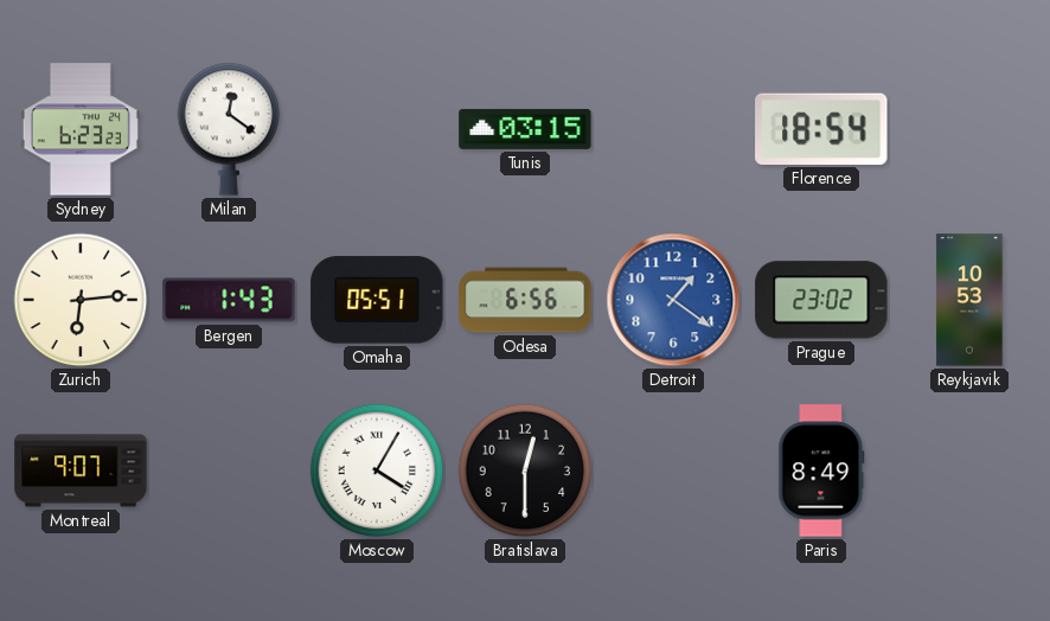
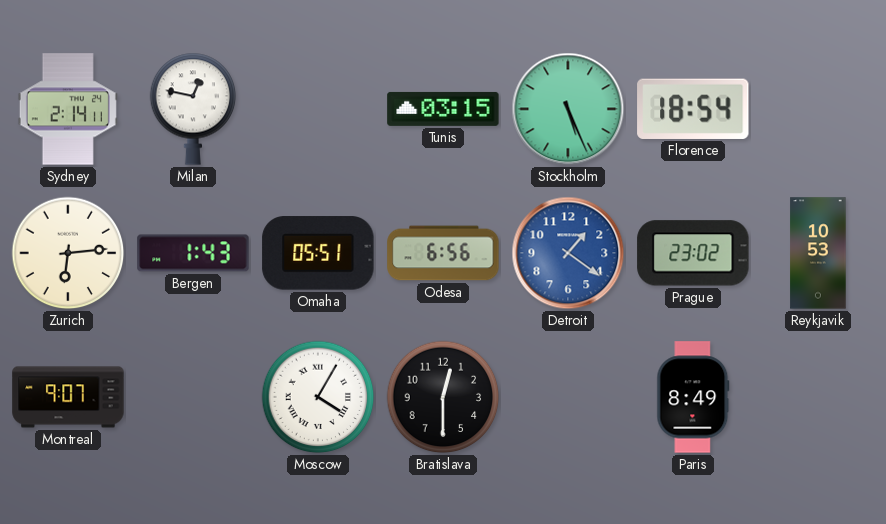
Sydney: 6:23 -> 2:14 (68, 109)
Milan: 12:21 -> 12:47 (193, 109)
Stockholm: none -> 5:26 (568, 109)
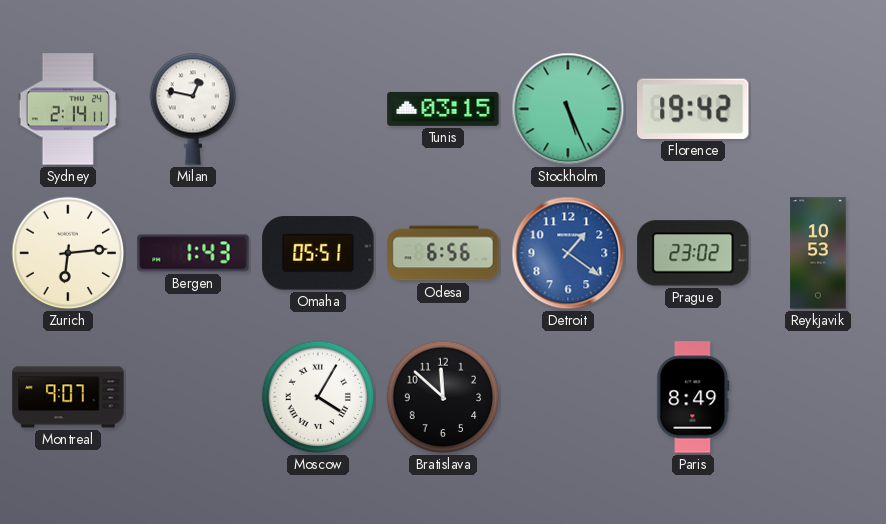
Florence: 18:54 -> 19:42 (693, 109)
Bratislava: 12:30 -> 11:52 (443, 397)
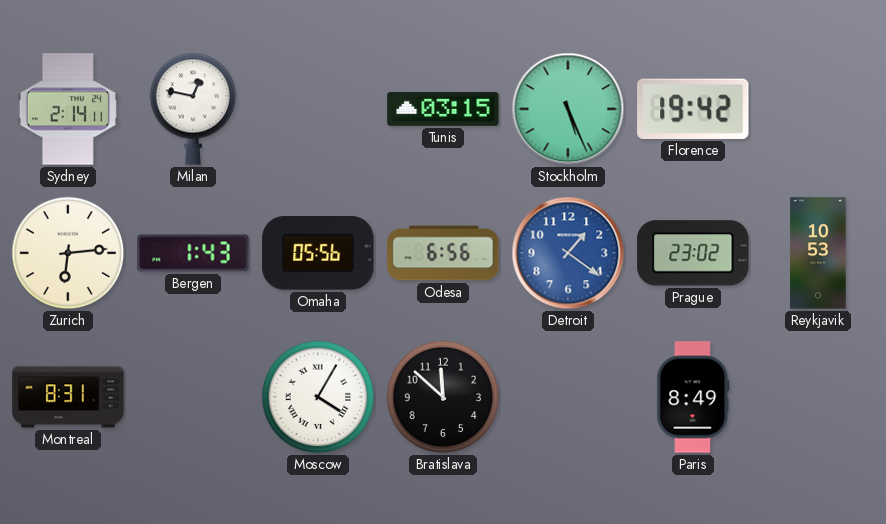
Omaha: 05:51 -> 05:56 (318, 253)
Montreal: 9:07 -> 8:31 (68, 397)
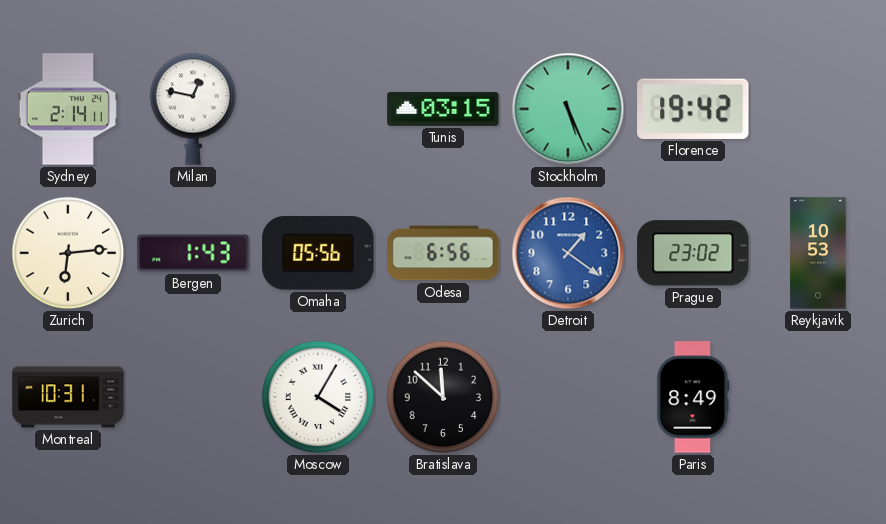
Montreal: 8:31 -> 10:31 (68, 397)
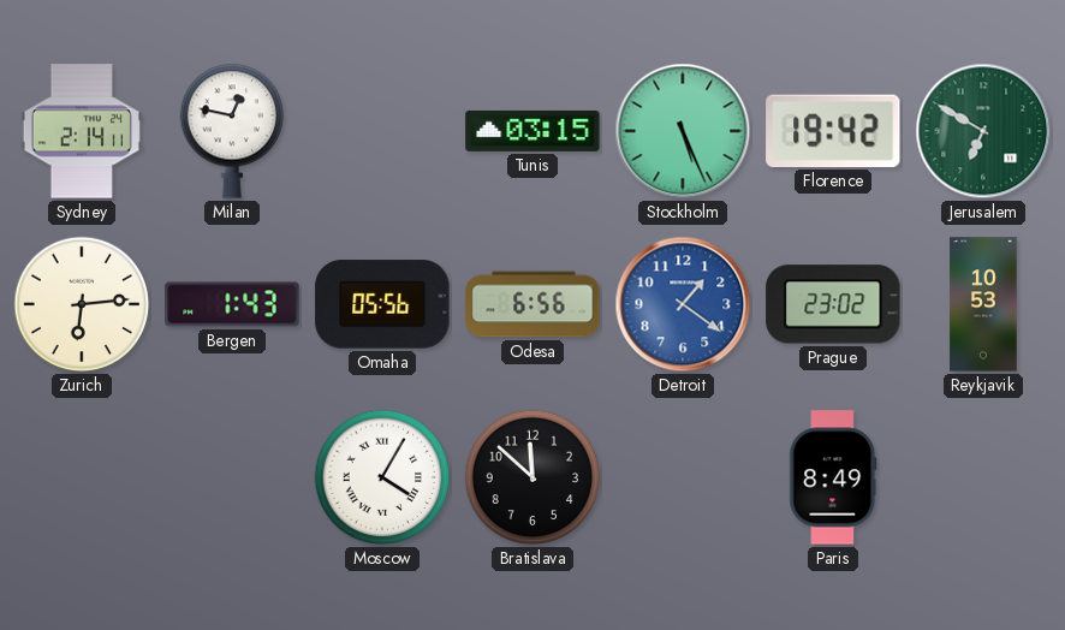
Jerusalem: none -> 6:50 (983, 131)
Montreal: 10:31 -> none (68, 397)
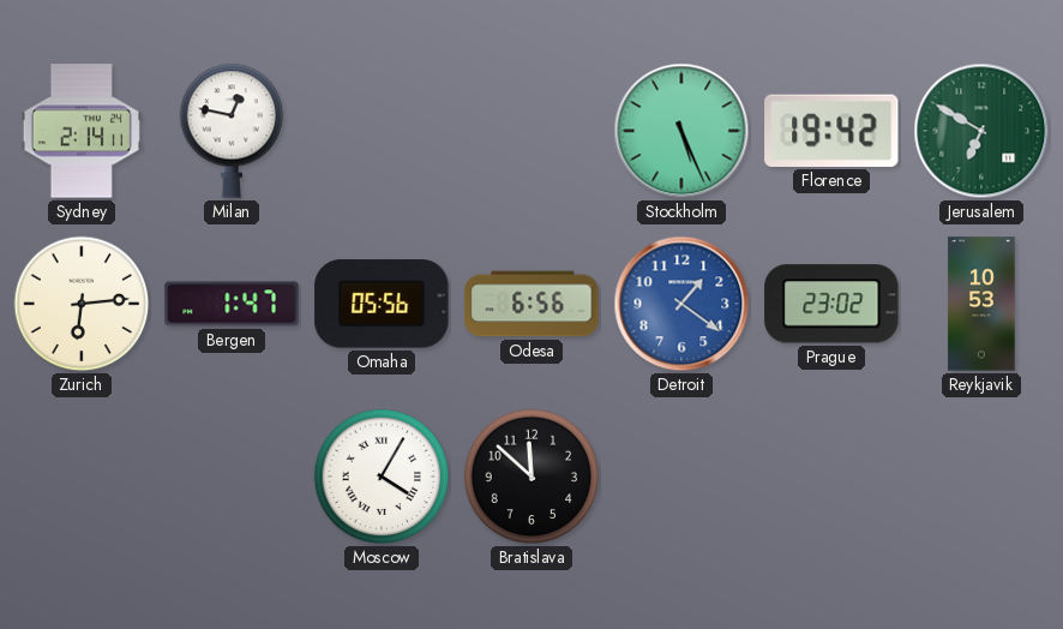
Tunis: 03:15 -> none (532, 131)
Bergen: 1:43 -> 1:47 (232, 304)
Paris: 8:49 -> none (833, 477)
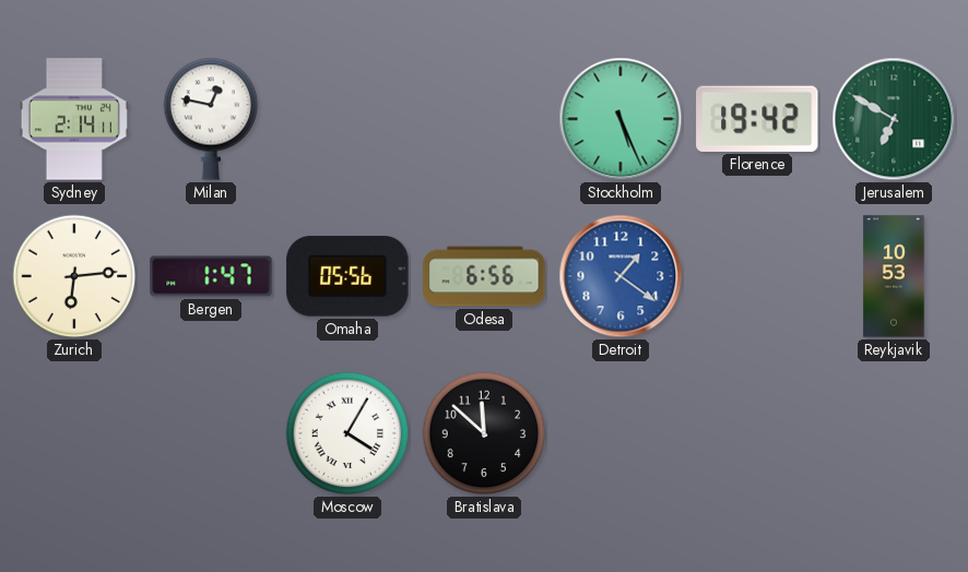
Prague: 23:02 -> none (831, 304)
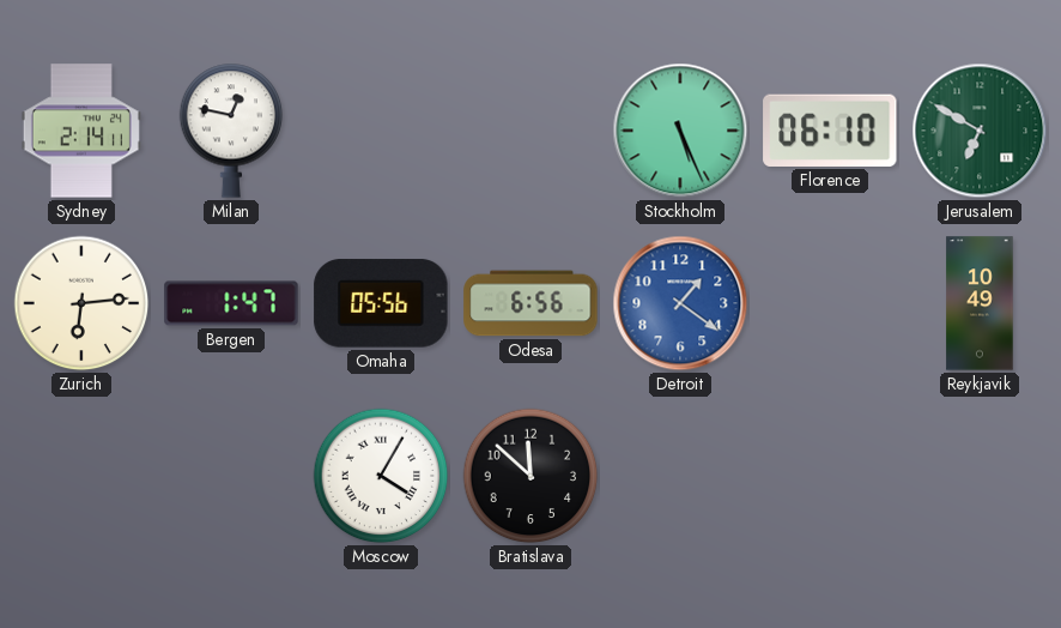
Florence: 19:42 -> 06:10 (830, 131)
Reykjavik: 10:53 -> 10:49 (980, 303)
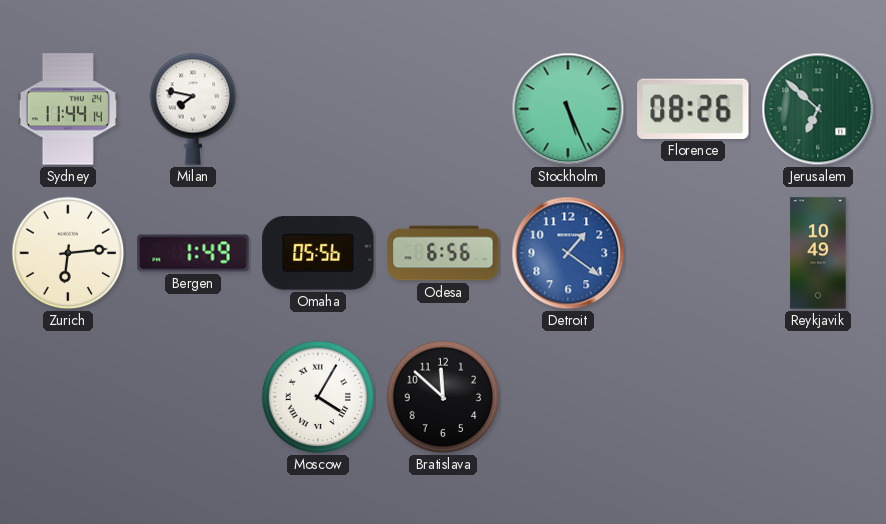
Sydney: 2:14 -> 11:44 (68, 109)
Milan: 12:47 -> 7:47 (193, 109)
Florence: 06:10 -> 08:26 (693, 109)
Jerusalem: 6:50 -> 6:52 (818, 109)
Bergen: 1:47 -> 1:49 (193, 253)
